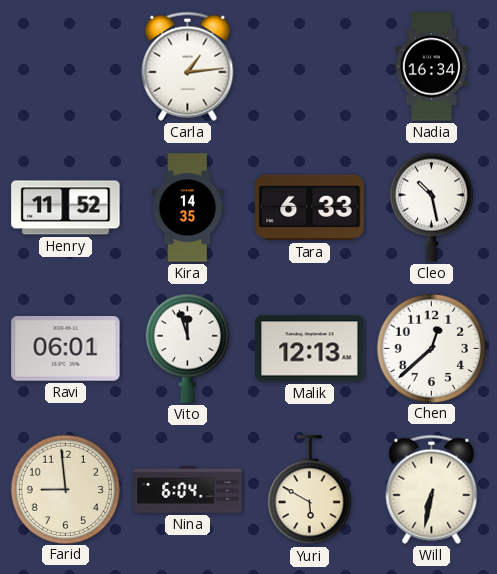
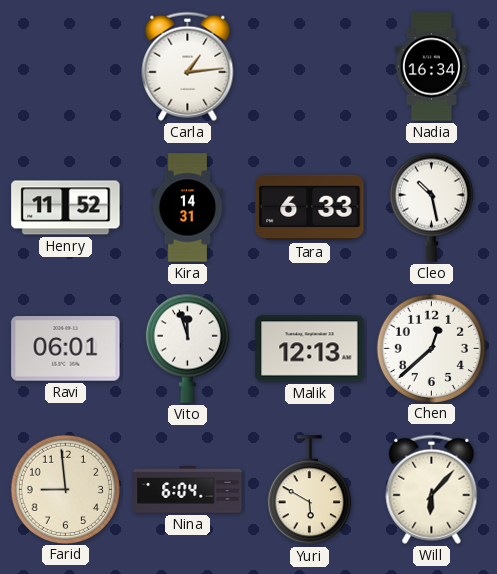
Kira: 14:35 -> 14:31 (188, 208)
Will: 6:32 -> 6:07 (432, 489)
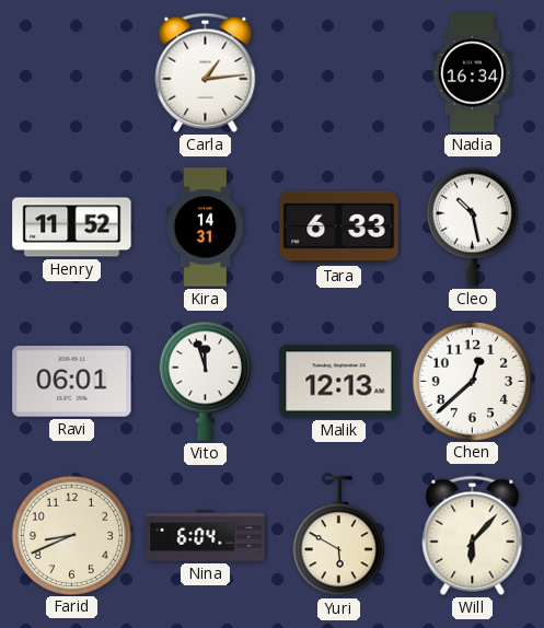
Farid: 8:59 -> 8:41 (71, 535)
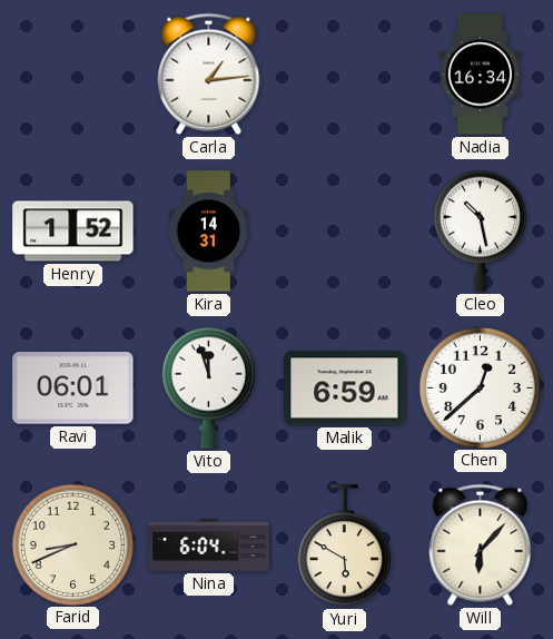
Henry: 11:52 -> 1:52 (73, 232)
Tara: 6:33 -> none (339, 228)
Malik: 12:13 -> 6:59 (345, 389)
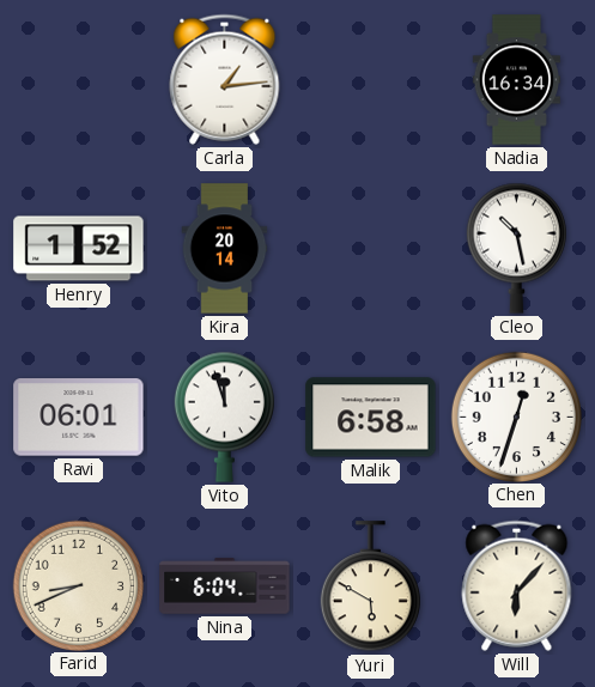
Kira: 14:31 -> 20:14 (225, 249)
Malik: 6:59 -> 6:58 (371, 418)
Chen: 12:38 -> 12:33 (516, 417)
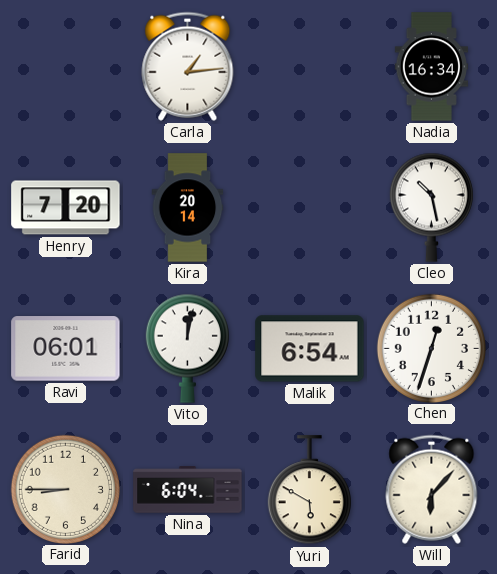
Henry: 1:52 -> 7:20 (66, 208)
Vito: 11:57 -> 12:02 (187, 348)
Malik: 6:58 -> 6:54 (310, 349)
Farid: 8:41 -> 8:45 (65, 489)
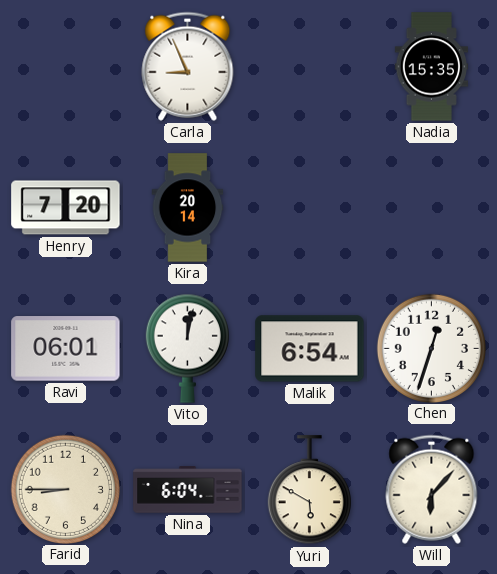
Carla: 1:14 -> 8:56 (188, 66)
Nadia: 16:34 -> 15:35 (432, 67)
Cleo: 10:28 -> none (431, 207)
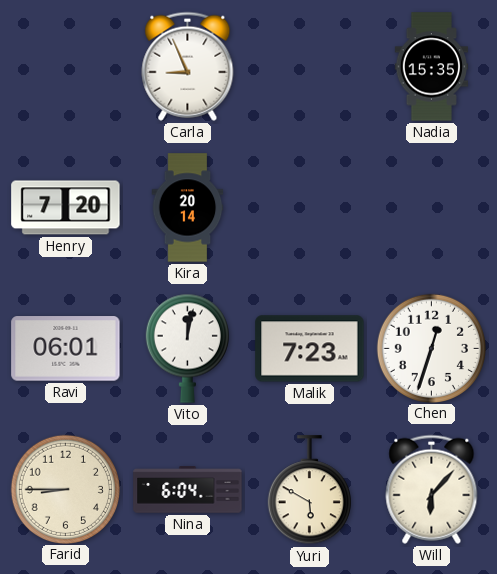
Malik: 6:54 -> 7:23 (310, 349)
